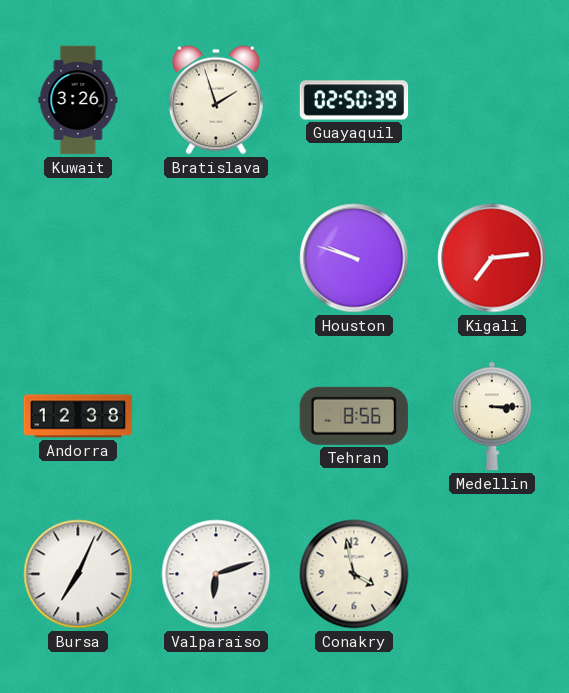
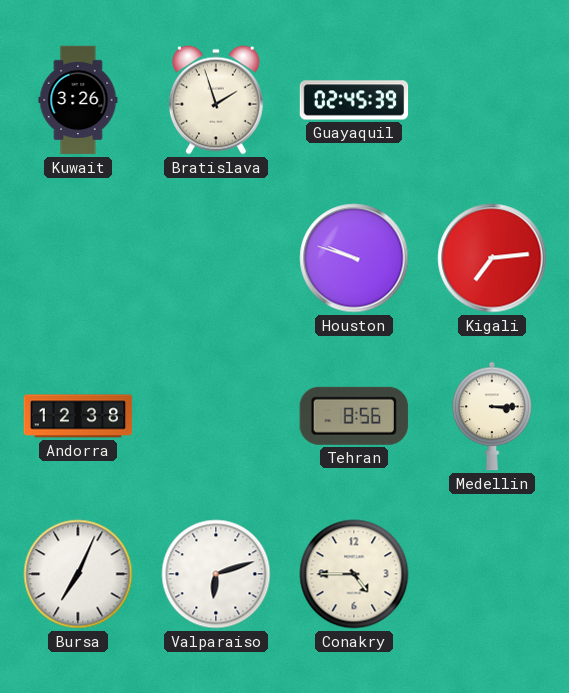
Guayaquil: 02:50 -> 02:45 (354, 100)
Conakry: 3:58 -> 4:45 (354, 574)
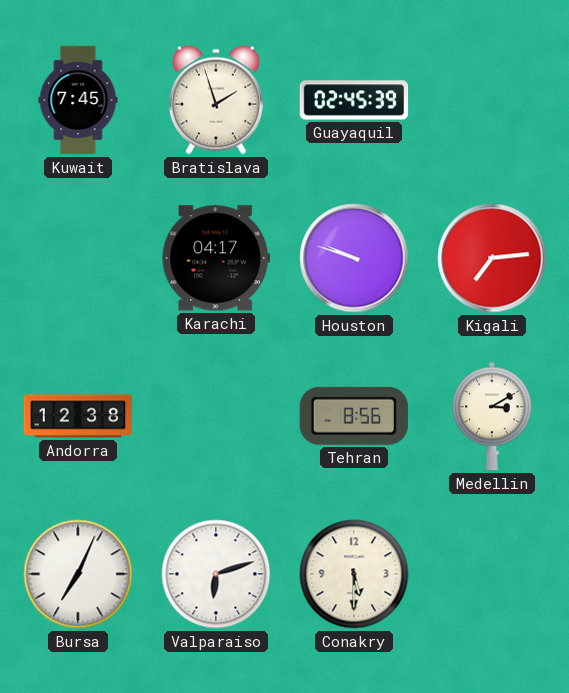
Kuwait: 3:26 -> 7:45 (78, 100)
Karachi: none -> 04:17 (215, 258)
Medellin: 3:15 -> 3:10 (492, 416)
Conakry: 4:45 -> 5:30 (354, 574)
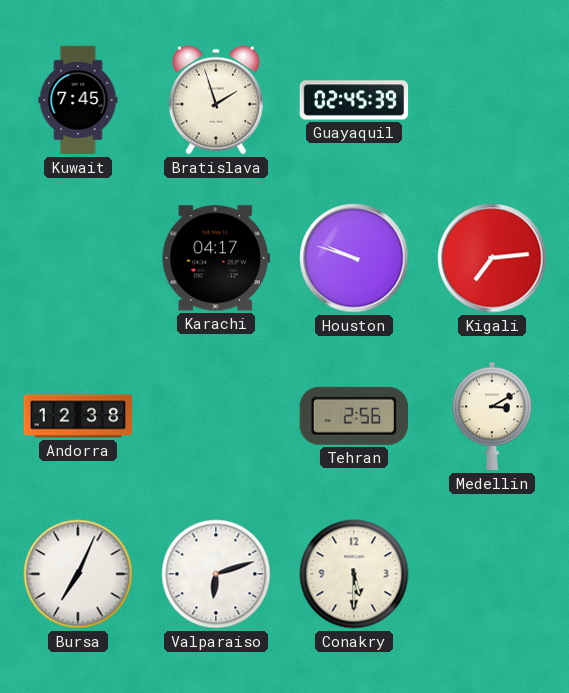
Tehran: 8:56 -> 2:56 (354, 416)
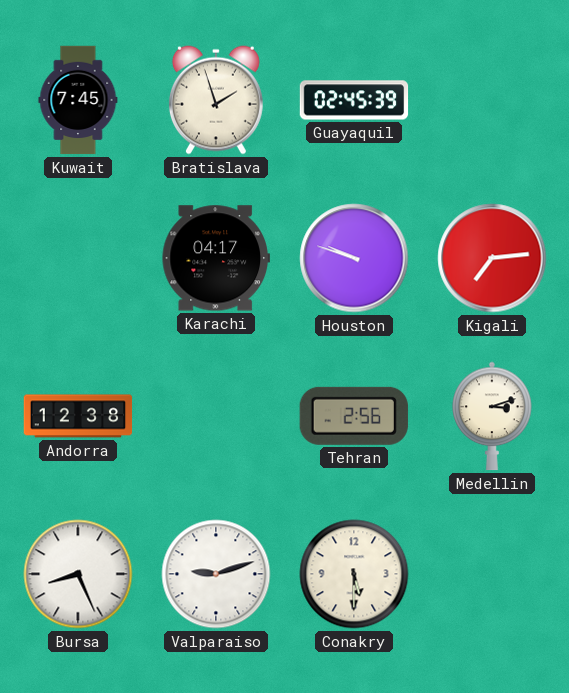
Medellin: 3:10 -> 3:12 (492, 416)
Bursa: 7:04 -> 8:26 (78, 574)
Valparaiso: 6:12 -> 9:12 (216, 574)
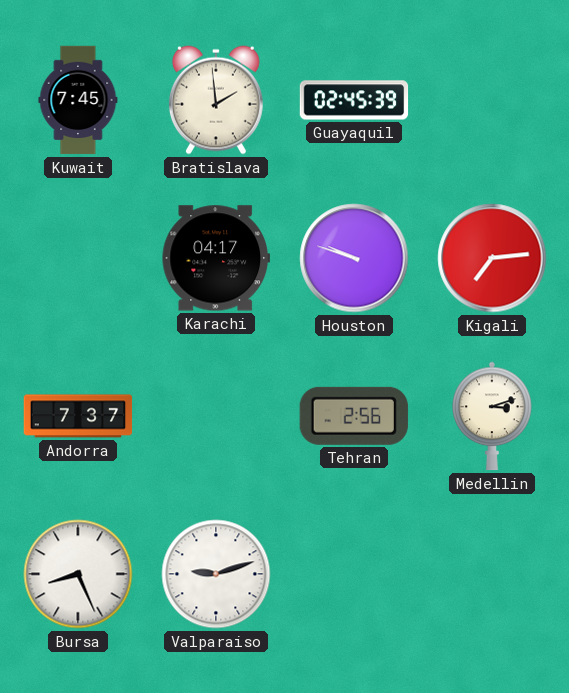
Bratislava: 1:57 -> 1:59 (216, 100)
Andorra: 12:38 -> 7:37 (78, 416)
Conakry: 5:30 -> none (354, 574)
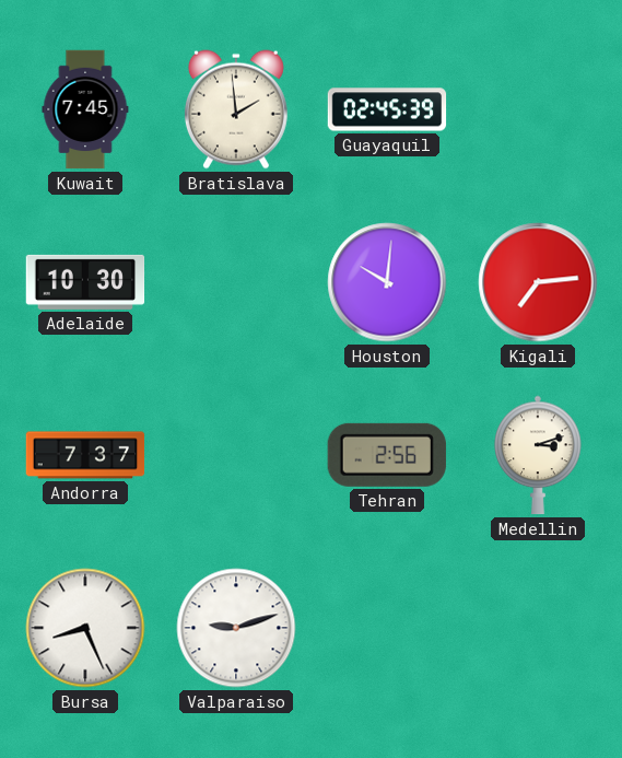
Adelaide: none -> 10:30 (85, 282)
Karachi: 04:17 -> none (215, 258)
Houston: 9:48 -> 10:01 (387, 282)
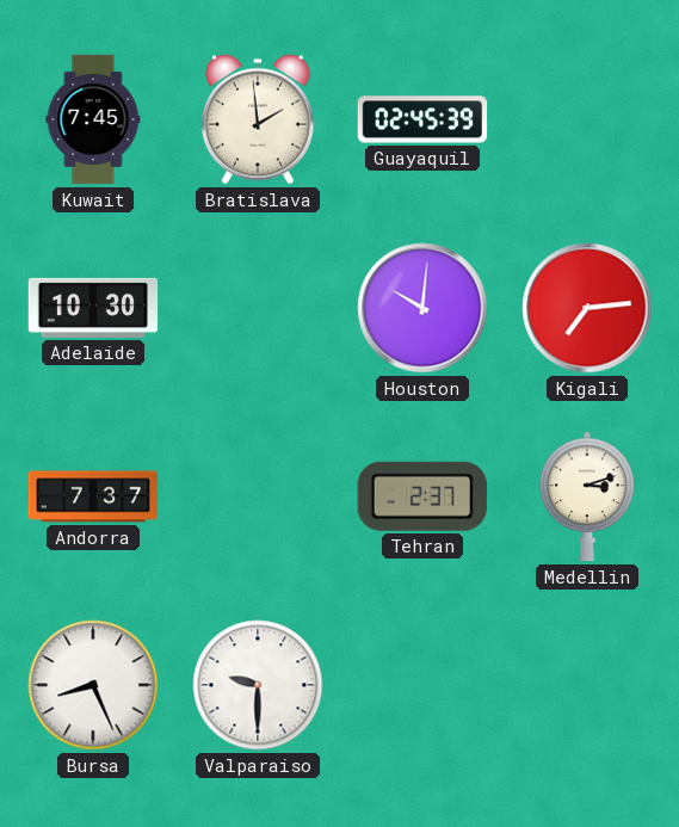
Tehran: 2:56 -> 2:37 (422, 496)
Valparaiso: 9:12 -> 9:30 (258, 685)
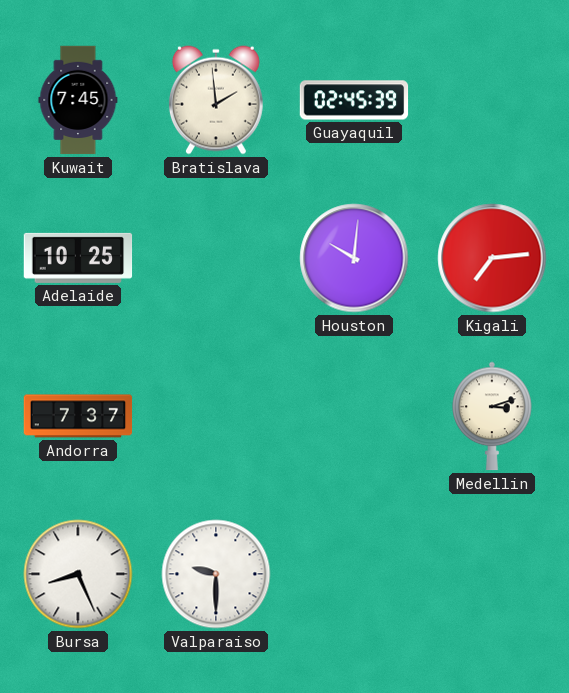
Adelaide: 10:30 -> 10:25 (78, 258)
Tehran: 2:37 -> none (422, 496)
